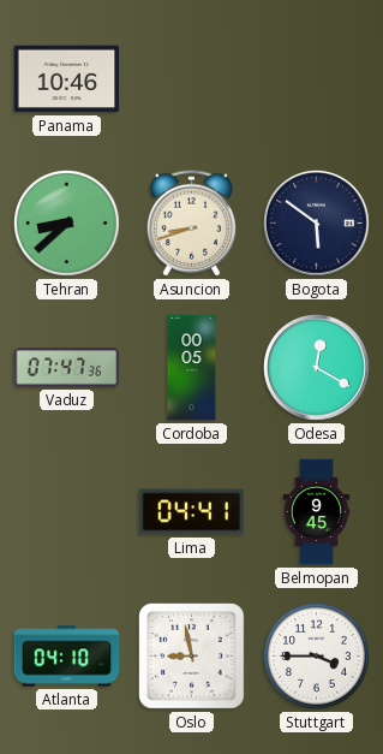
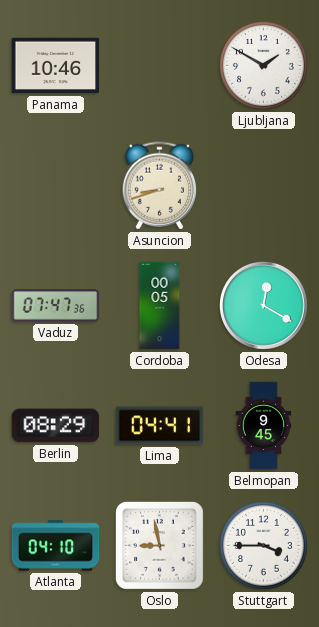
Ljubljana: none -> 1:50 (264, 66)
Tehran: 8:38 -> none (67, 224)
Bogota: 5:51 -> none (317, 224)
Berlin: none -> 08:29 (56, 426)
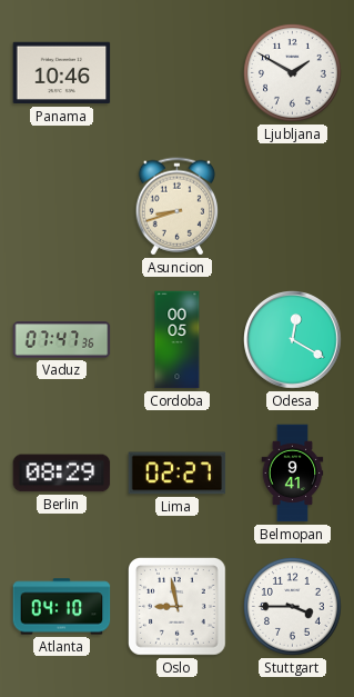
Lima: 04:41 -> 02:27 (178, 474)
Belmopan: 9:45 -> 9:41 (293, 474)
